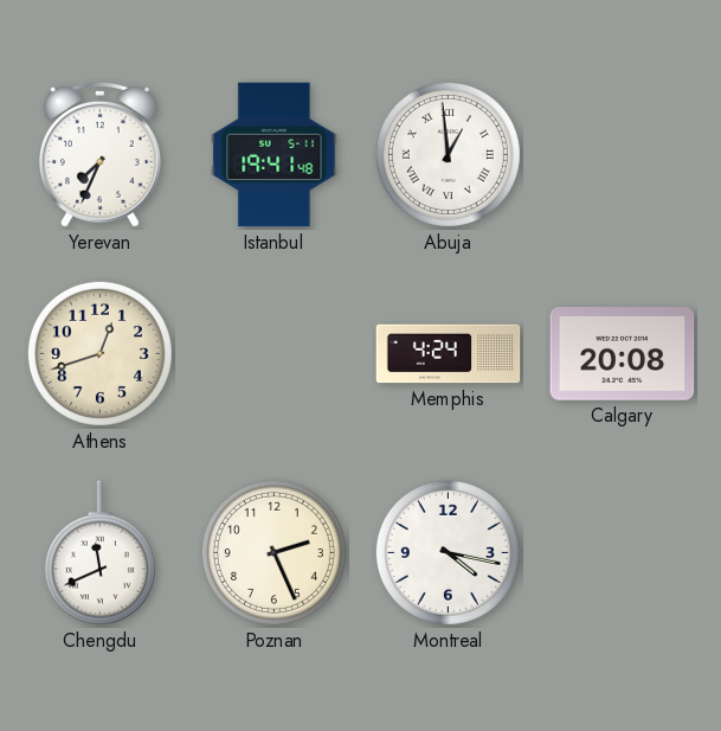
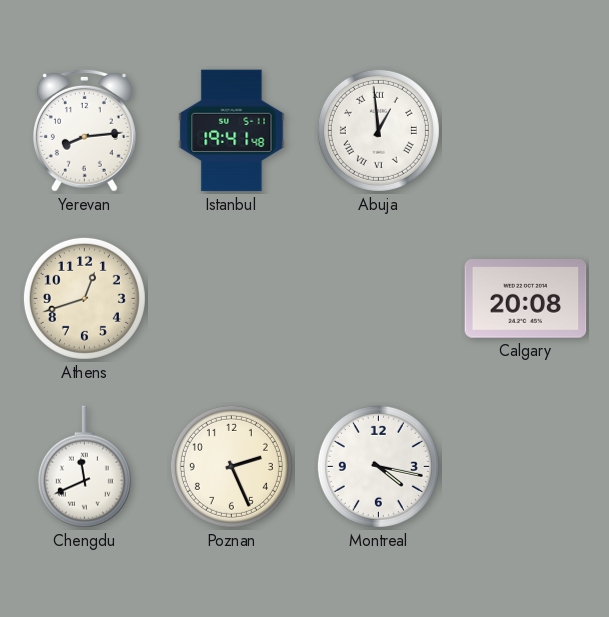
Yerevan: 7:34 -> 8:14 (84, 130)
Memphis: 4:24 -> none (449, 354)
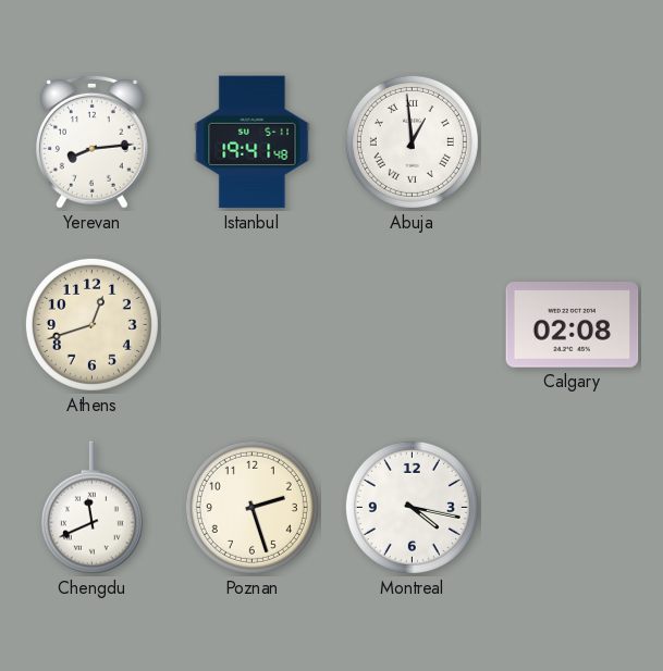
Calgary: 20:08 -> 02:08 (573, 325)
Poznan: 2:26 -> 2:27 (251, 507)
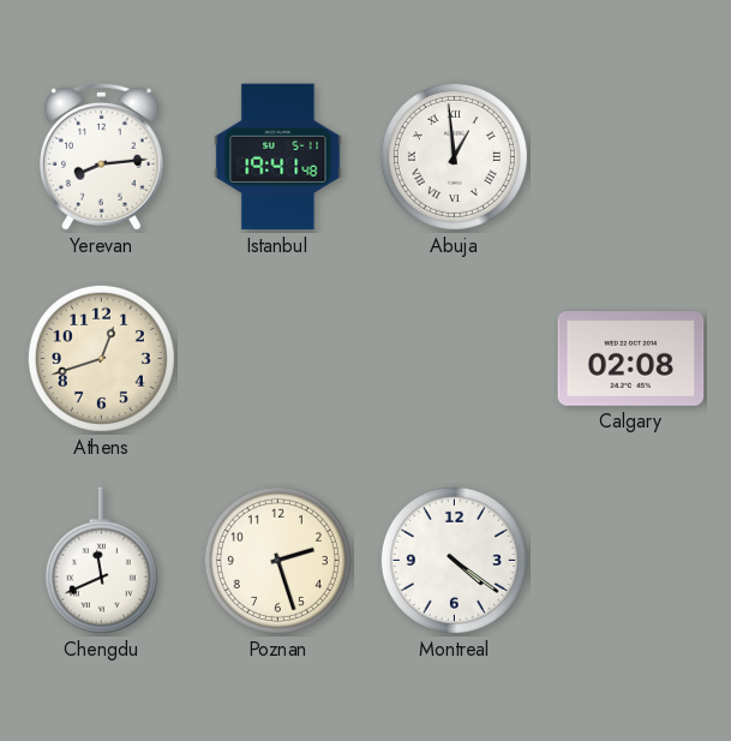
Montreal: 4:17 -> 4:21 (454, 560)
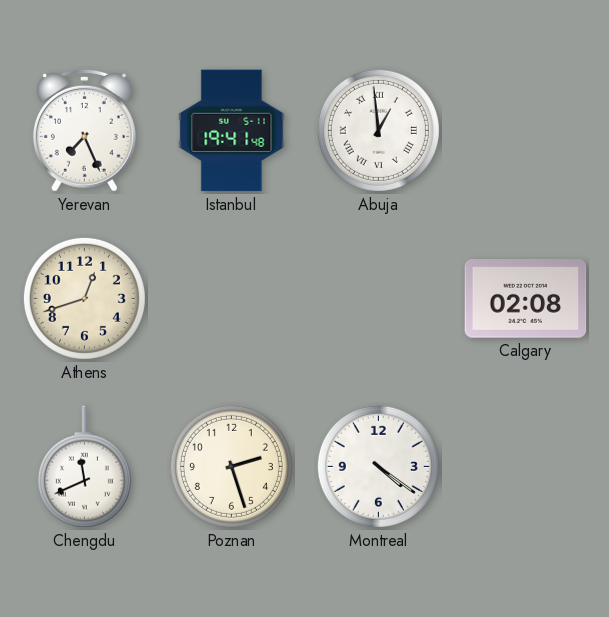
Yerevan: 8:14 -> 7:26 (84, 130)
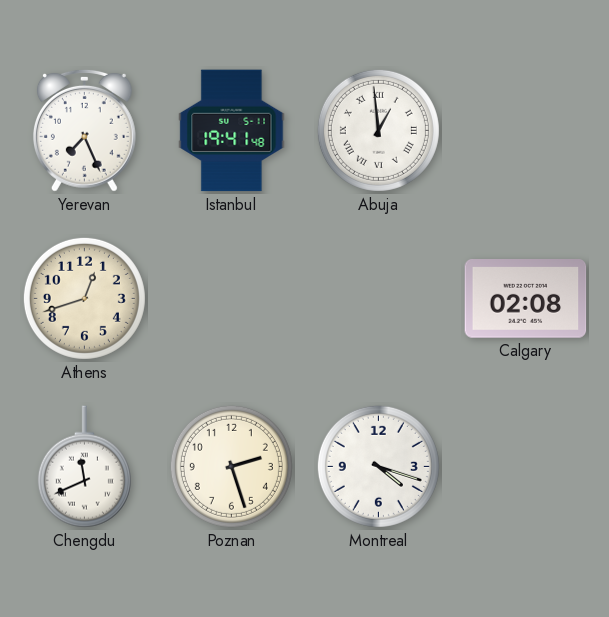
Montreal: 4:21 -> 4:18 (378, 466)
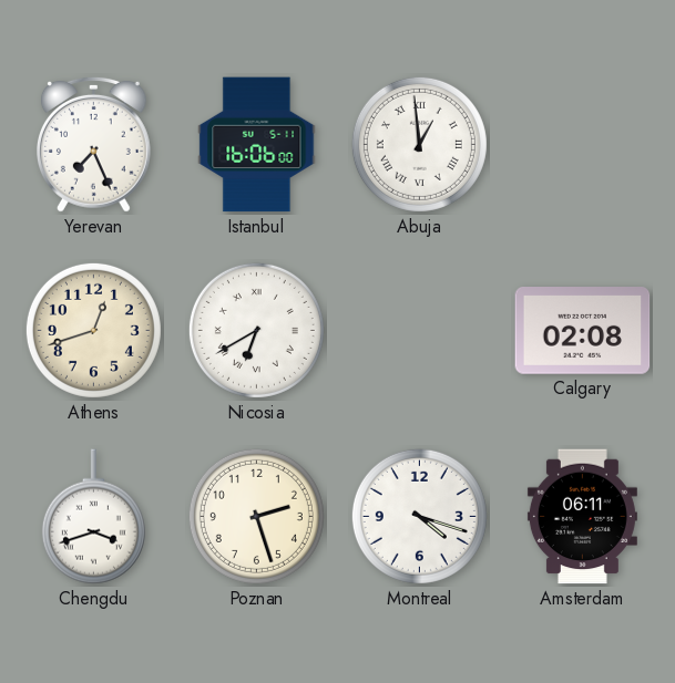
Istanbul: 19:41 -> 16:06 (257, 145)
Nicosia: none -> 6:40 (256, 330)
Chengdu: 11:41 -> 3:42 (93, 517)
Amsterdam: none -> 06:11 (582, 517)
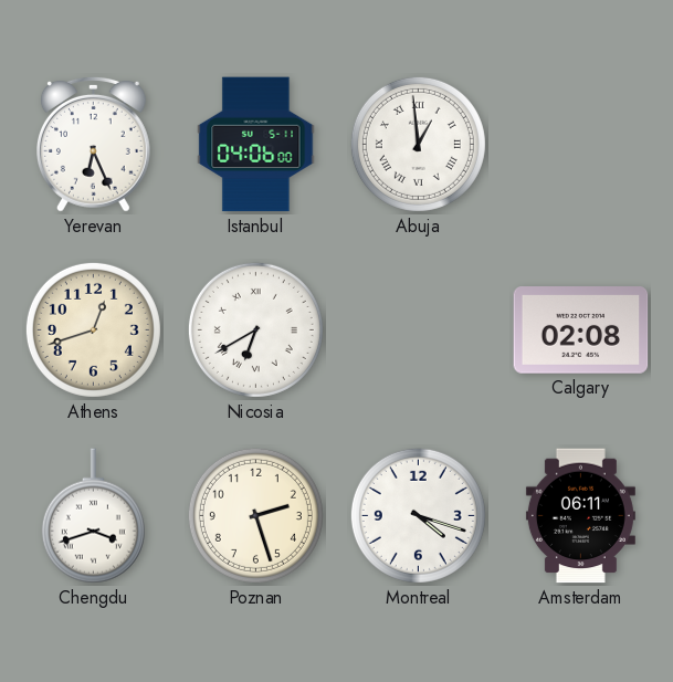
Yerevan: 7:26 -> 6:26 (93, 144)
Istanbul: 16:06 -> 04:06 (256, 145)
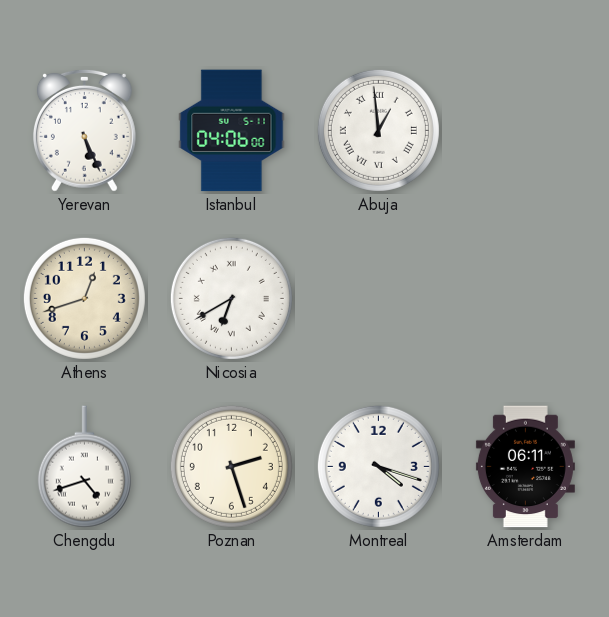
Yerevan: 6:26 -> 5:26 (84, 130)
Calgary: 02:08 -> none (581, 330)
Chengdu: 3:42 -> 4:42 (84, 467)
